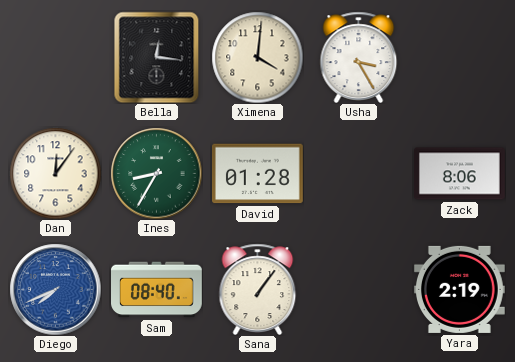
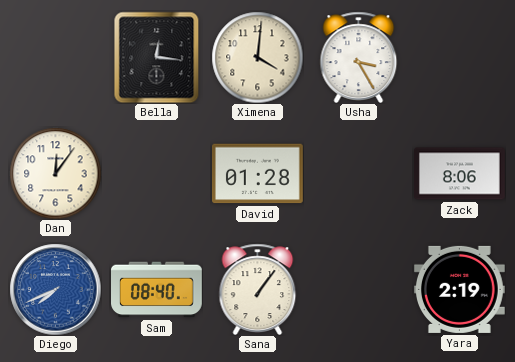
Ines: 8:35 -> none (156, 173)
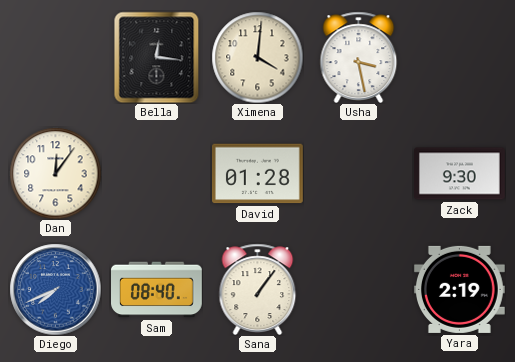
Usha: 3:25 -> 3:28 (359, 57)
Zack: 8:06 -> 9:30 (460, 174)
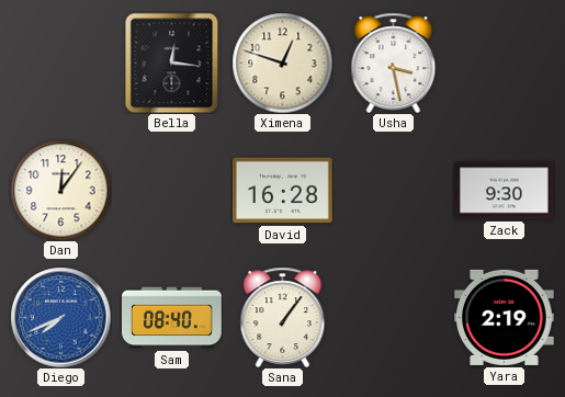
Ximena: 4:01 -> 12:48 (282, 63)
David: 01:28 -> 16:28 (283, 191)
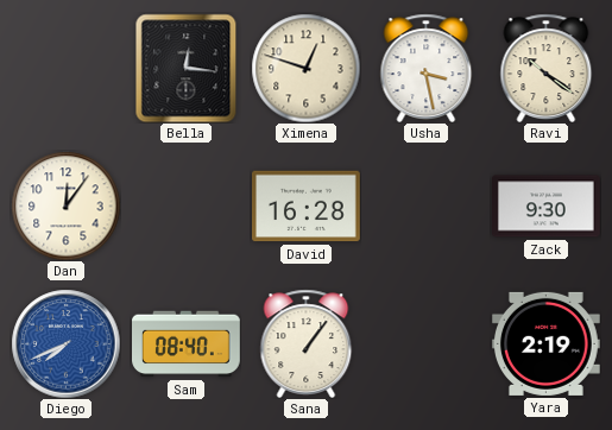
Ravi: none -> 10:21 (547, 68)
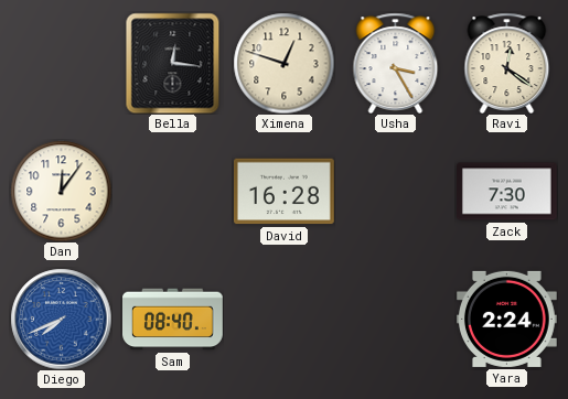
Usha: 3:28 -> 3:25 (396, 63)
Ravi: 10:21 -> 12:21 (507, 63)
Zack: 9:30 -> 7:30 (507, 192)
Sana: 1:06 -> none (307, 343)
Yara: 2:19 -> 2:24 (506, 319)
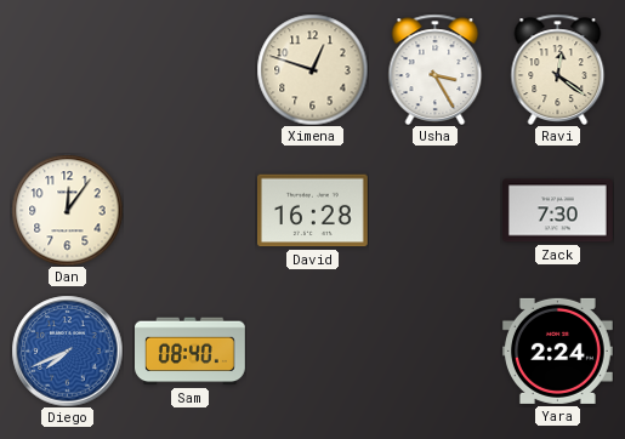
Bella: 12:16 -> none (173, 63)
